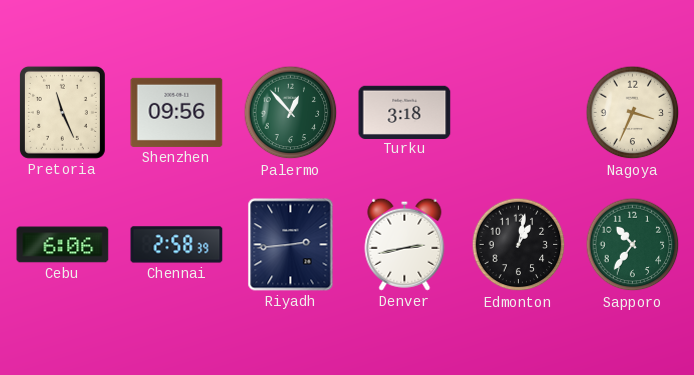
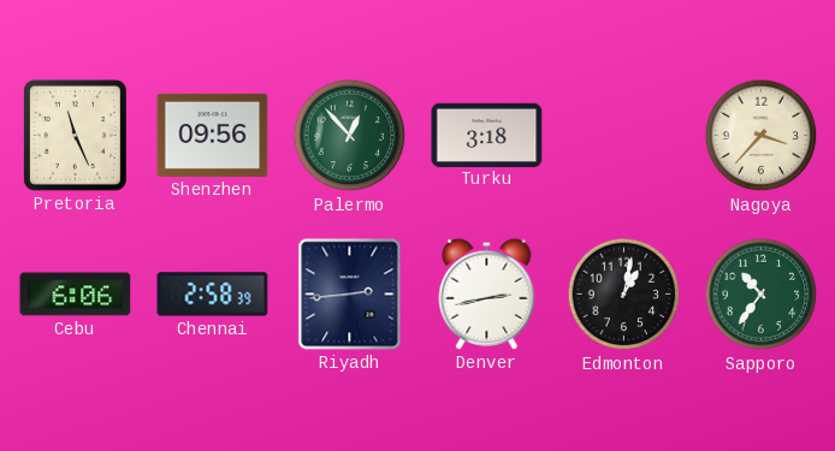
Nagoya: 3:34 -> 3:37 (762, 136)
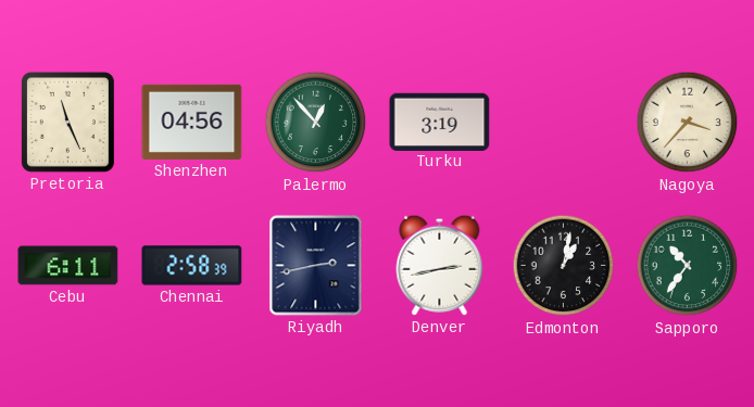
Shenzhen: 09:56 -> 04:56 (192, 122)
Turku: 3:18 -> 3:19 (440, 122)
Cebu: 6:06 -> 6:11 (68, 266)
Riyadh: 2:44 -> 2:43 (316, 266)
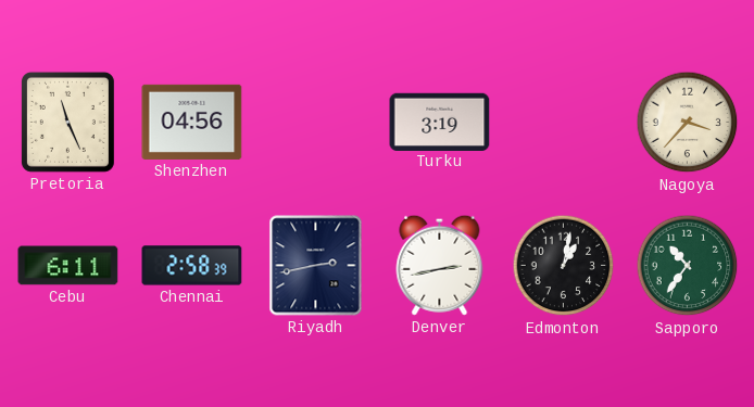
Palermo: 12:53 -> none (316, 123)
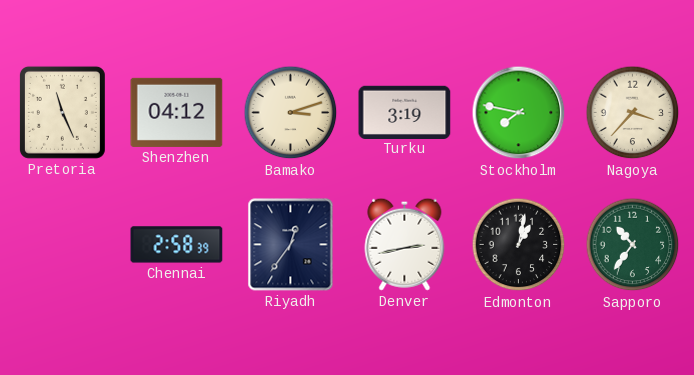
Shenzhen: 04:56 -> 04:12 (177, 112)
Bamako: none -> 3:12 (291, 113)
Stockholm: none -> 7:47 (519, 113)
Cebu: 6:11 -> none (68, 266)
Riyadh: 2:43 -> 12:36 (291, 245)
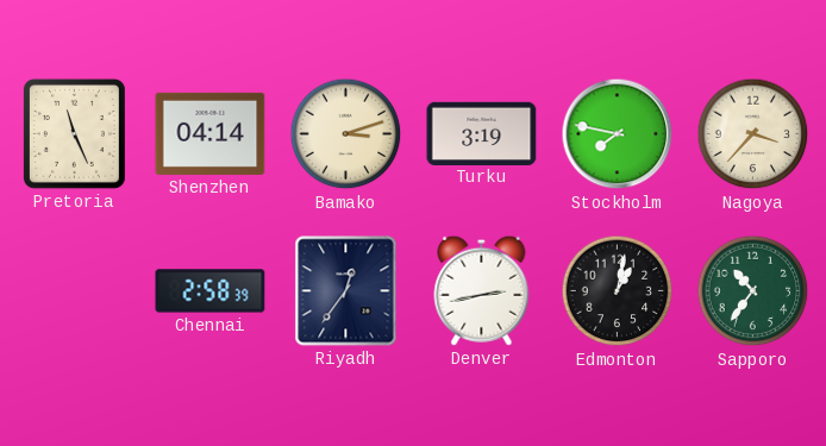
Shenzhen: 04:12 -> 04:14 (211, 133)
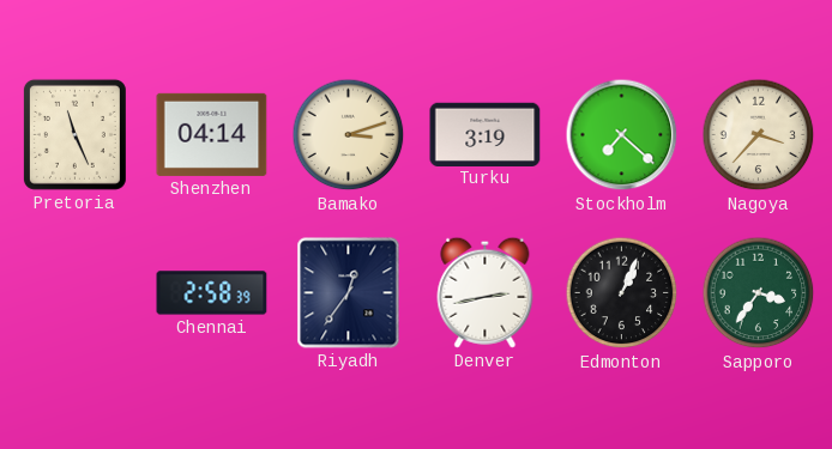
Stockholm: 7:47 -> 7:22 (622, 135)
Edmonton: 1:02 -> 1:04 (622, 293)
Sapporo: 10:36 -> 3:36 (759, 293)
